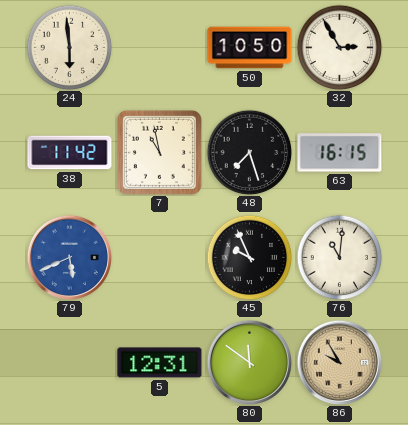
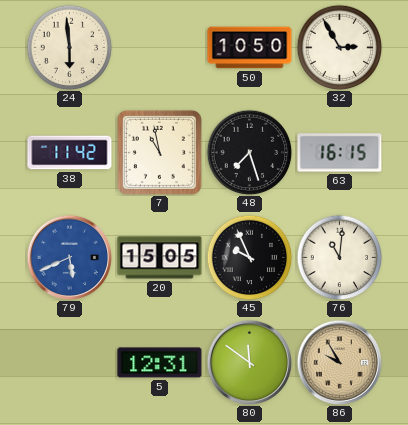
20: none -> 15:05 (160, 258)
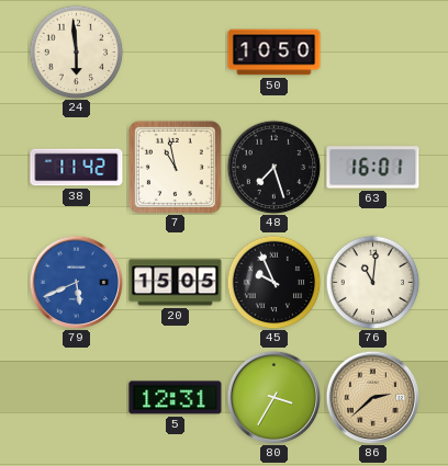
32: 2:55 -> none (339, 47)
63: 16:15 -> 16:01 (373, 168)
80: 11:51 -> 3:35 (273, 397)
86: 9:55 -> 2:38 (372, 397)
